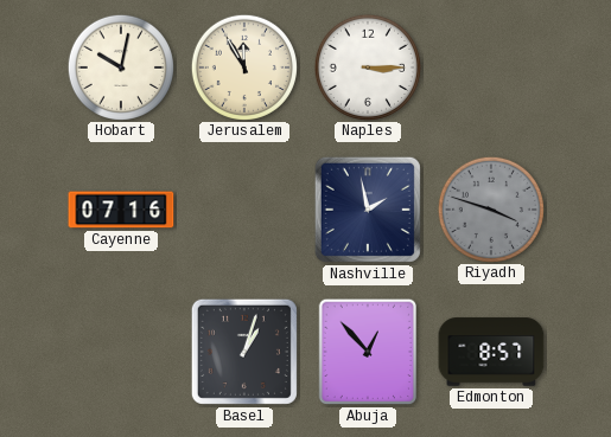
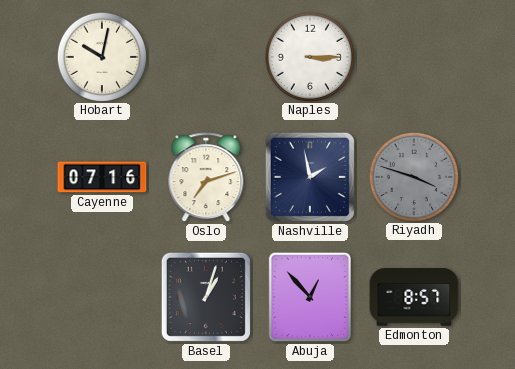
Jerusalem: 11:55 -> none (243, 66)
Oslo: none -> 7:12 (206, 178)
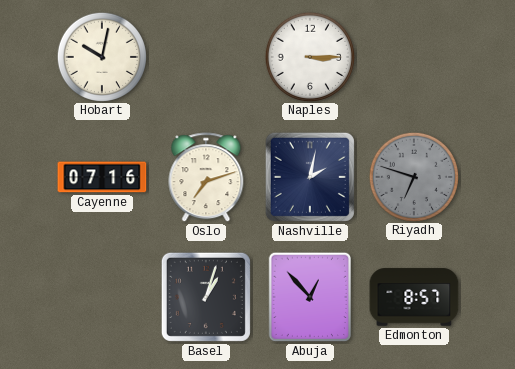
Nashville: 1:58 -> 2:02 (310, 177)
Riyadh: 3:48 -> 6:48 (413, 176)
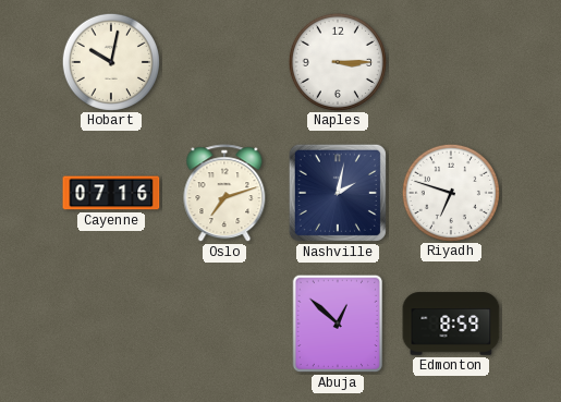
Riyadh dial: grey -> white (450, 192)
Basel: 1:03 -> none (206, 297)
Abuja: 12:53 -> 12:52 (338, 324)
Edmonton: 8:57 -> 8:59 (451, 324)
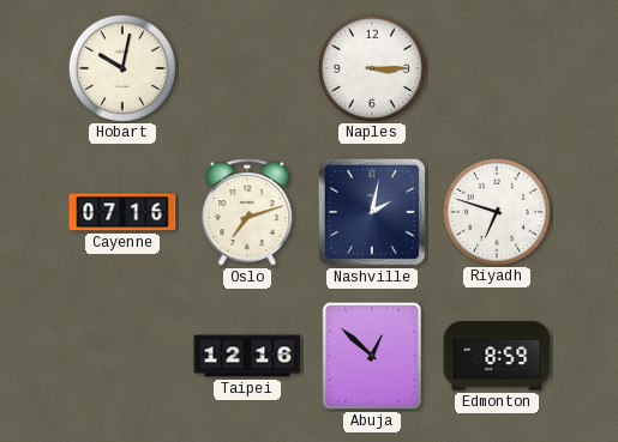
Taipei: none -> 12:16 (247, 356)
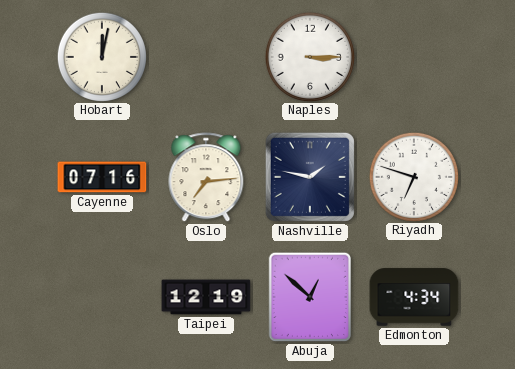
Hobart: 10:02 -> 12:02 (101, 56)
Oslo: 7:12 -> 7:14 (206, 178)
Nashville: 2:02 -> 1:47 (310, 177)
Taipei: 12:16 -> 12:19 (206, 297)
Edmonton: 8:59 -> 4:34 (414, 297)
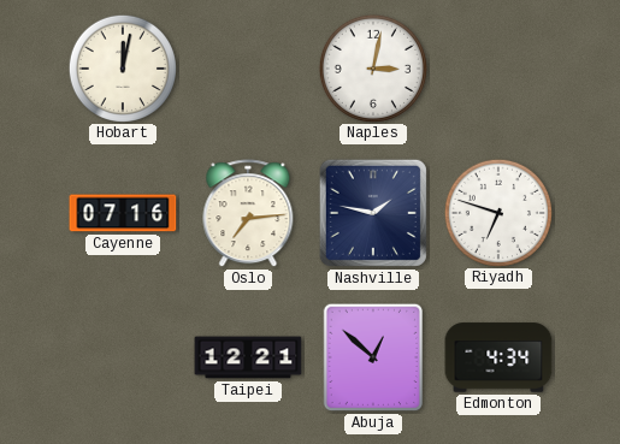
Naples: 3:15 -> 3:02 (372, 67)
Taipei: 12:19 -> 12:21 (248, 357)
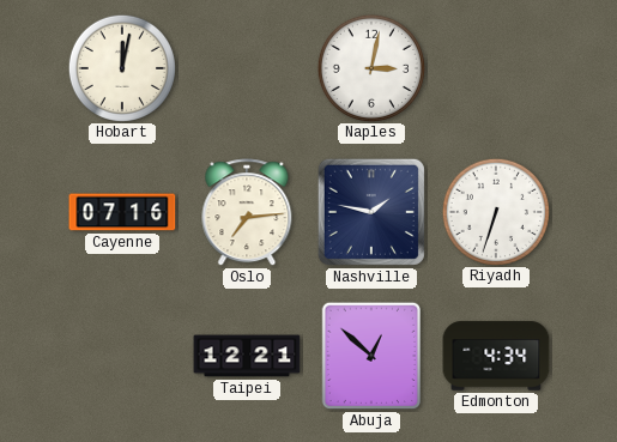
Riyadh: 6:48 -> 6:33 (495, 211)
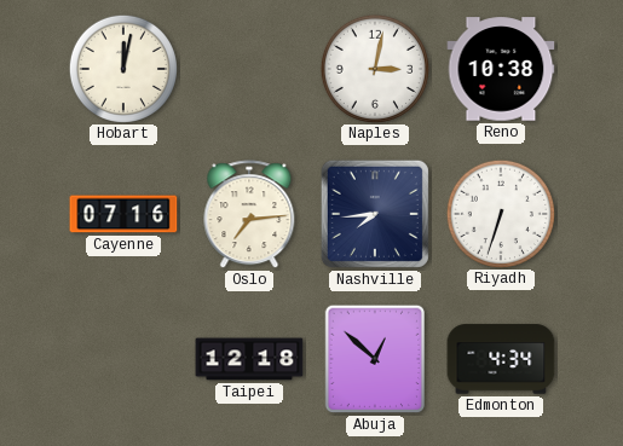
Reno: none -> 10:38 (501, 69)
Nashville: 1:47 -> 7:44 (375, 214)
Taipei: 12:21 -> 12:18 (249, 359)
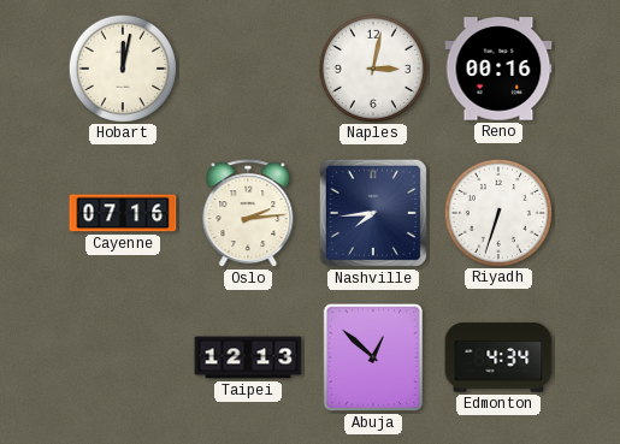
Reno: 10:38 -> 00:16 (498, 69)
Oslo: 7:14 -> 2:14 (248, 214)
Taipei: 12:18 -> 12:13 (248, 357)
